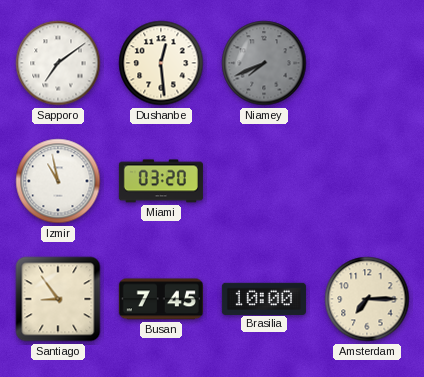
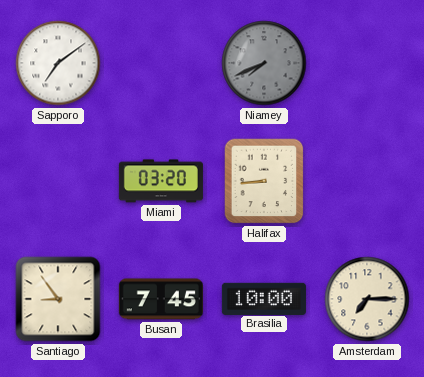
Dushanbe: 12:29 -> none (161, 63)
Izmir: 10:58 -> none (58, 181)
Halifax: none -> 8:44 (264, 181)
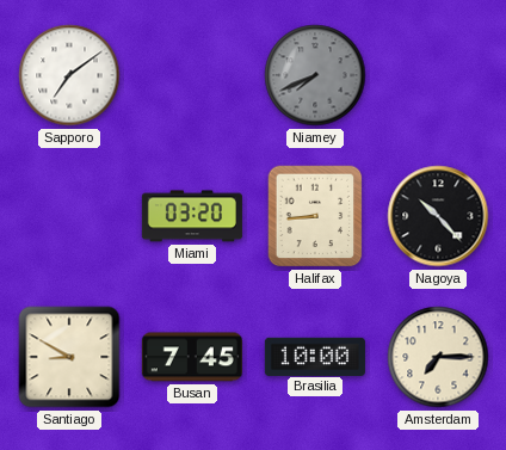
Nagoya: none -> 10:23 (438, 216)
Santiago: 8:54 -> 8:50 (69, 357)
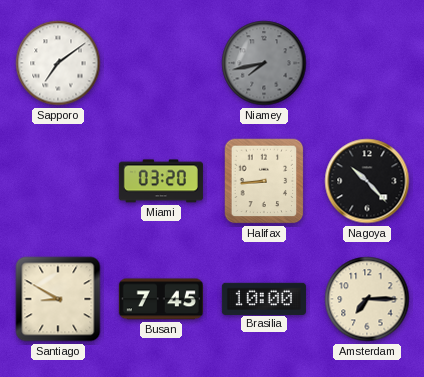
Niamey: 7:41 -> 7:43 (264, 63)
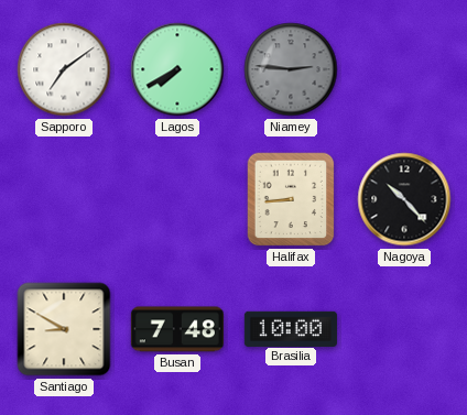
Lagos: none -> 7:40 (177, 69)
Niamey: 7:43 -> 2:46 (291, 69)
Miami: 03:20 -> none (161, 181)
Busan: 7:45 -> 7:48 (177, 329)
Amsterdam: 7:15 -> none (367, 299)
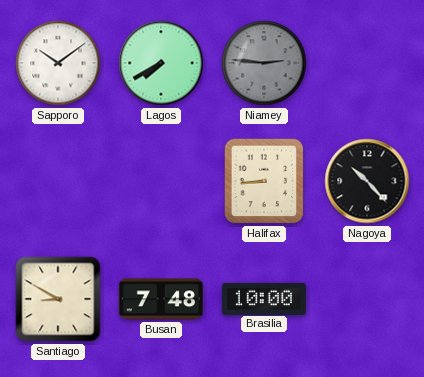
Sapporo: 7:09 -> 10:09 (58, 63)
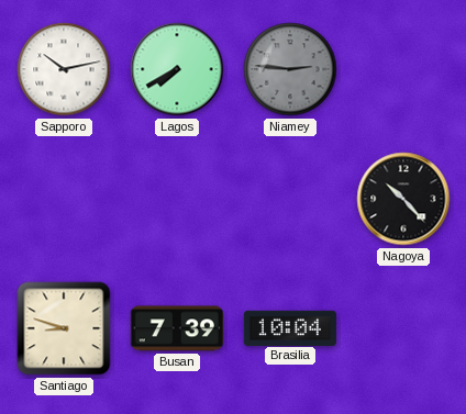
Sapporo: 10:09 -> 10:13 (64, 69)
Halifax: 8:44 -> none (264, 181)
Santiago: 8:50 -> 8:48 (64, 328)
Busan: 7:48 -> 7:39 (177, 328)
Brasilia: 10:00 -> 10:04 (290, 327)
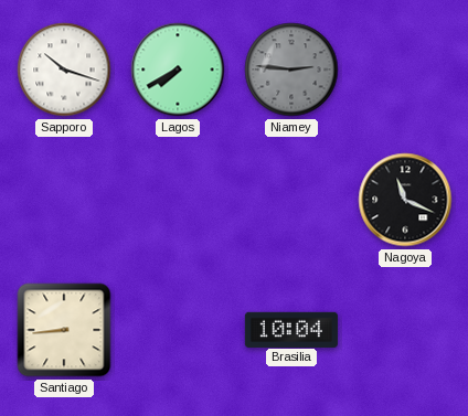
Sapporo: 10:13 -> 10:18 (64, 70)
Nagoya: 10:23 -> 11:19 (405, 200)
Santiago: 8:48 -> 8:44 (64, 330)
Busan: 7:39 -> none (177, 328)
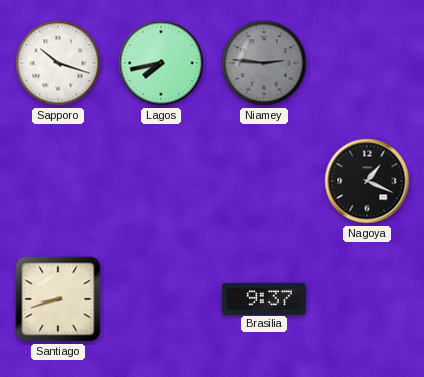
Lagos: 7:40 -> 7:43 (161, 63)
Nagoya: 11:19 -> 1:19 (367, 181)
Santiago: 8:44 -> 8:42 (58, 299)
Brasilia: 10:04 -> 9:37 (264, 298)
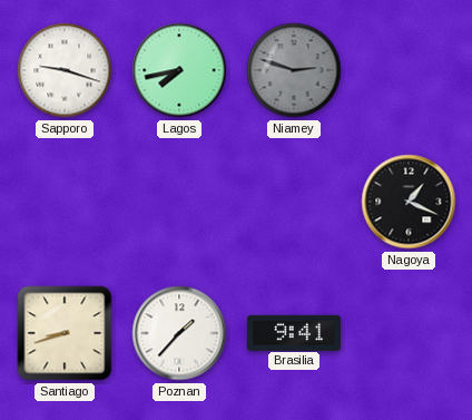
Sapporo: 10:18 -> 9:18 (65, 70)
Niamey: 2:46 -> 2:48 (294, 70)
Poznan: none -> 1:37 (179, 333)
Brasilia: 9:37 -> 9:41 (294, 332)
